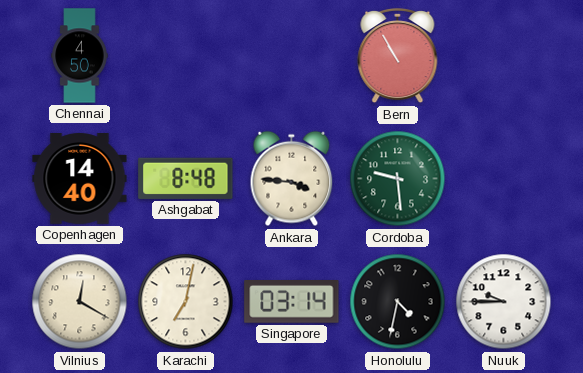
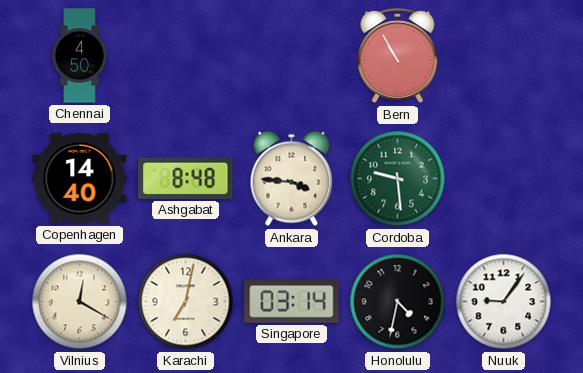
Nuuk: 9:45 -> 9:06 (504, 302)
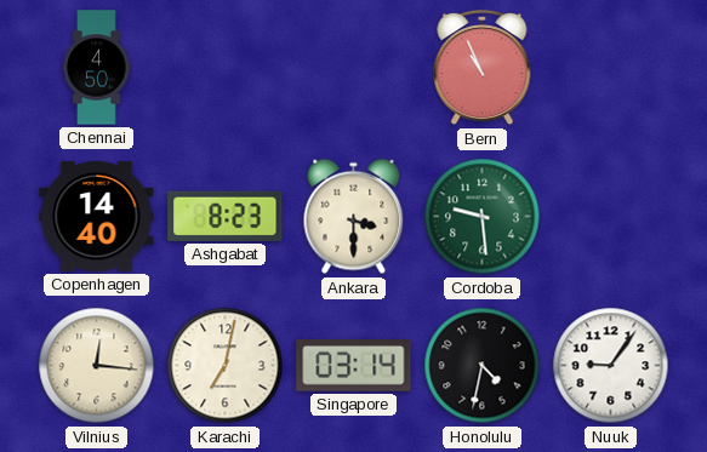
Bern: 10:55 -> 10:56 (483, 68)
Ashgabat: 8:48 -> 8:23 (226, 216)
Ankara: 3:46 -> 3:30 (354, 217)
Vilnius: 12:20 -> 12:16 (97, 366)
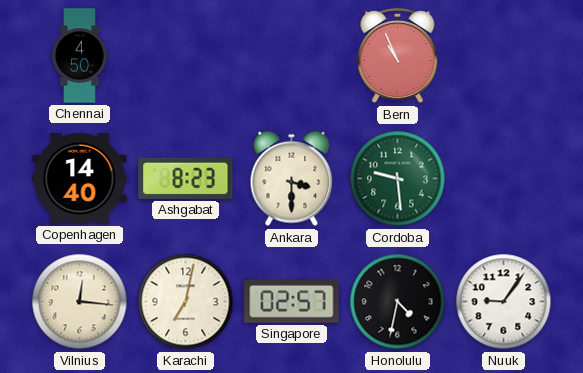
Singapore: 03:14 -> 02:57 (292, 302)
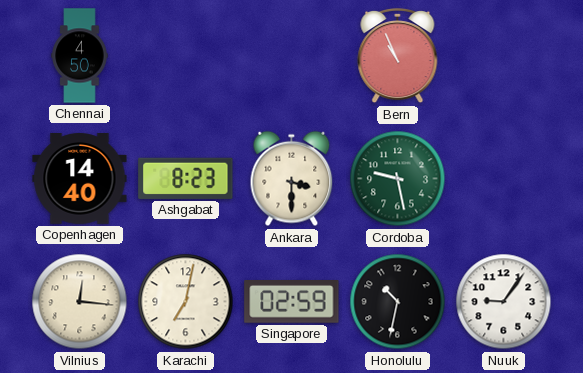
Cordoba: 9:29 -> 9:28 (398, 179)
Singapore: 02:57 -> 02:59 (292, 302)
Honolulu: 4:32 -> 10:32 (398, 302)
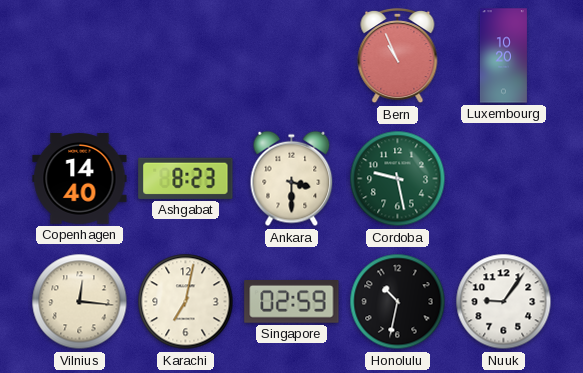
Chennai: 4:50 -> none (80, 56)
Luxembourg: none -> 10:20 (503, 56)
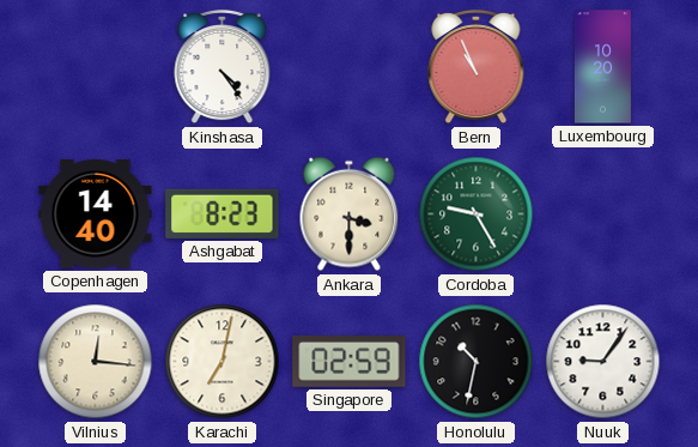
Kinshasa: none -> 4:24 (223, 67)
Cordoba: 9:28 -> 9:25 (477, 215)
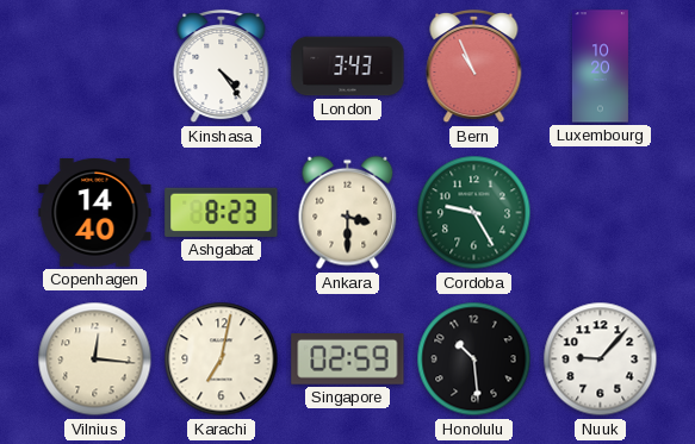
London: none -> 3:43 (348, 67)
Honolulu: 10:32 -> 10:29 (474, 359)
Nuuk: 9:06 -> 9:07 (601, 359)
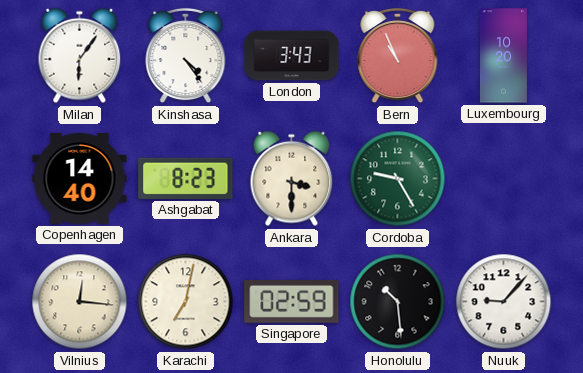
Milan: none -> 6:06 (80, 56)
